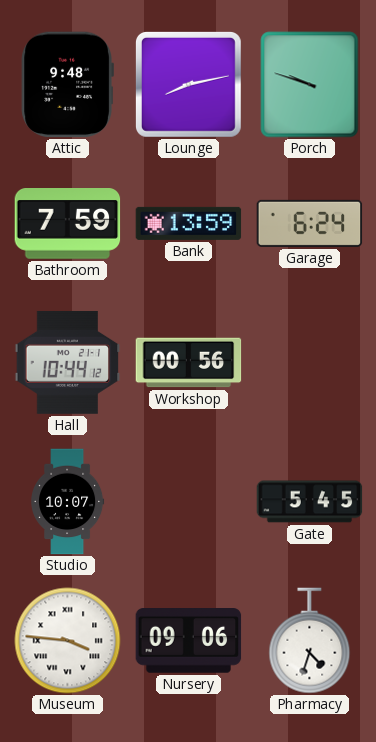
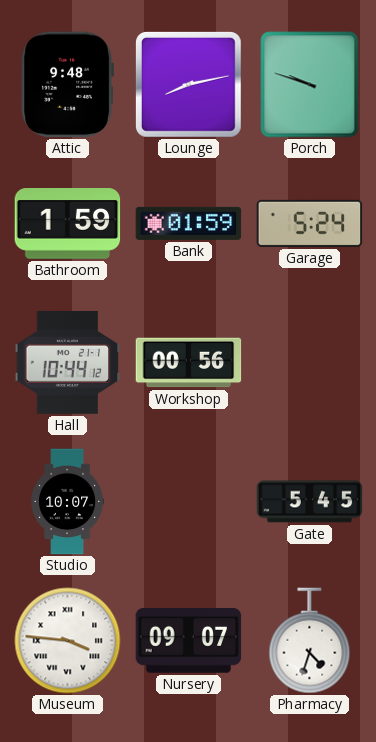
Bathroom: 7:59 -> 1:59 (68, 224)
Bank: 13:59 -> 01:59 (189, 223)
Garage: 6:24 -> 5:24 (310, 223)
Nursery: 09:06 -> 09:07 (189, 641)
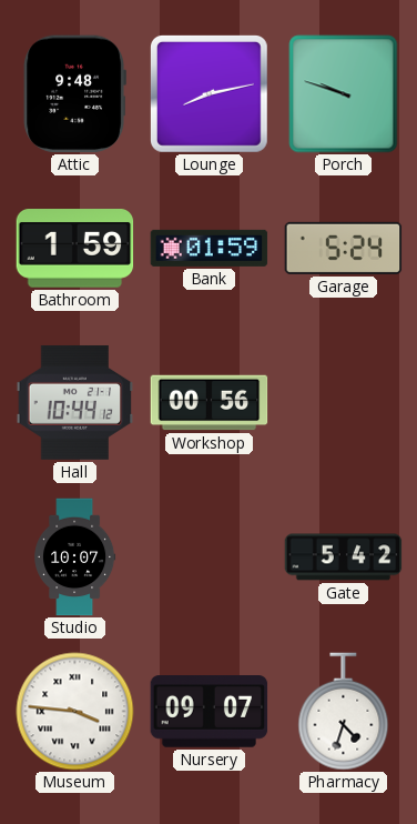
Gate: 5:45 -> 5:42 (344, 557)
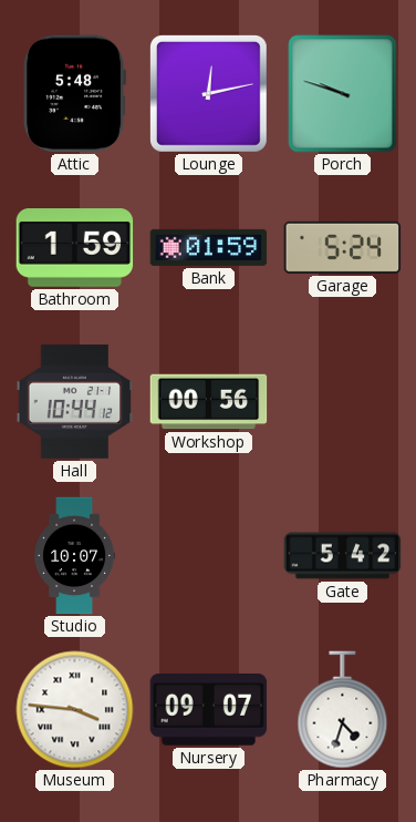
Attic: 9:48 -> 5:48 (74, 94)
Lounge: 8:13 -> 12:13 (208, 93)
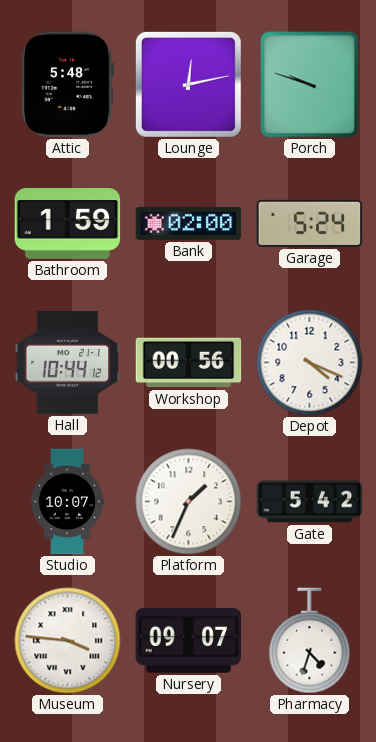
Bank: 01:59 -> 02:00 (189, 223)
Depot: none -> 4:19 (310, 363)
Platform: none -> 1:34 (189, 502)
